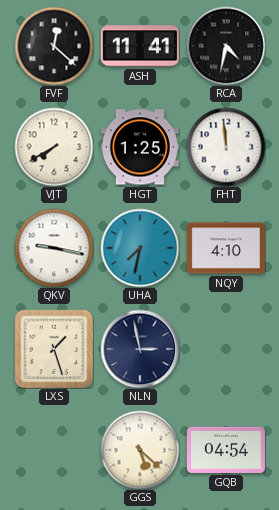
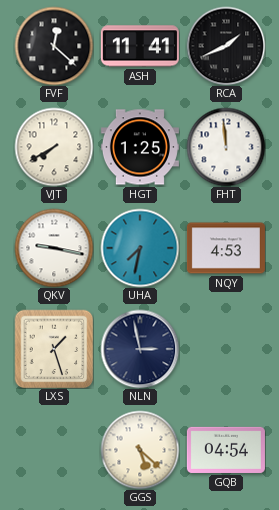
RCA: 4:32 -> 1:41 (226, 46)
NQY: 4:10 -> 4:53 (226, 248)
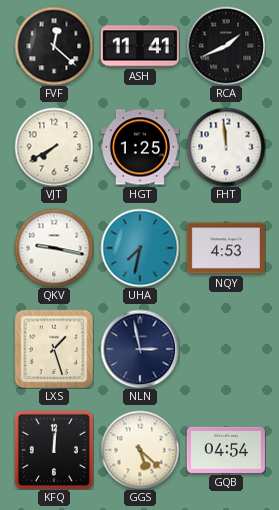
KFQ: none -> 12:01 (54, 450)
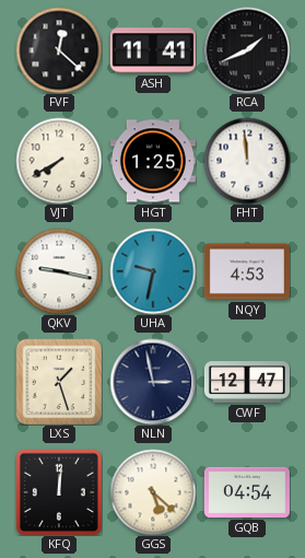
UHA: 7:32 -> 9:32 (153, 271)
CWF: none -> 12:47 (247, 382)
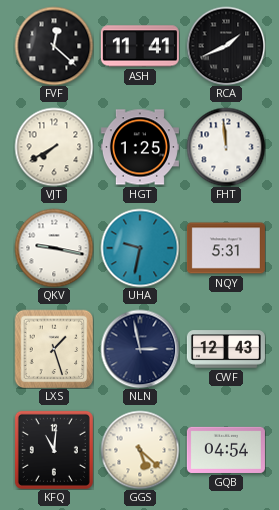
NQY: 4:53 -> 5:31 (226, 248)
CWF: 12:47 -> 12:43 (226, 349)
KFQ: 12:01 -> 11:01 (54, 450)
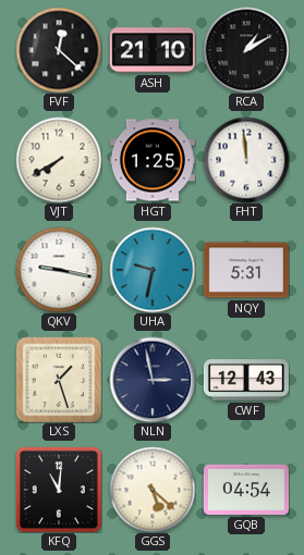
ASH: 11:41 -> 21:10 (153, 50)
RCA: 1:41 -> 1:10 (246, 50)
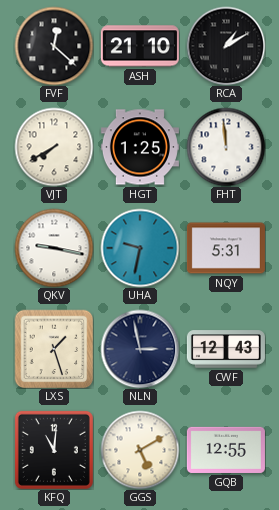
GGS: 5:22 -> 5:10 (140, 450)
GQB: 04:54 -> 12:55 (226, 450)
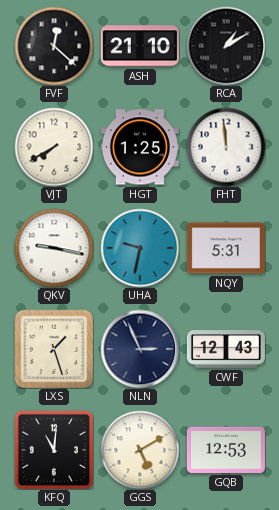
NLN: 2:58 -> 2:56 (140, 349)
GQB: 12:55 -> 12:53 (226, 450)
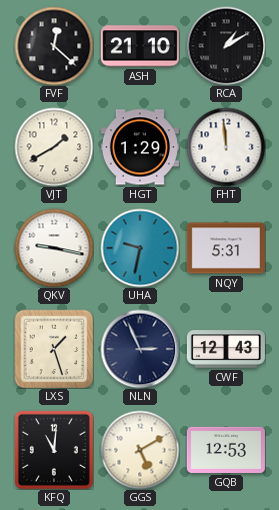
VJT: 7:40 -> 1:40 (54, 147)
HGT: 1:25 -> 1:29 (140, 147)
